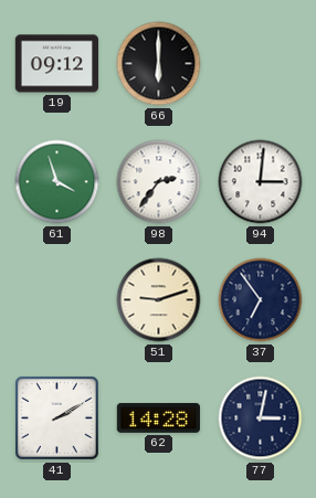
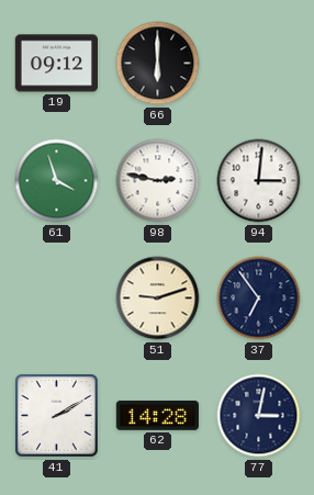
98: 2:36 -> 2:47 (158, 181)
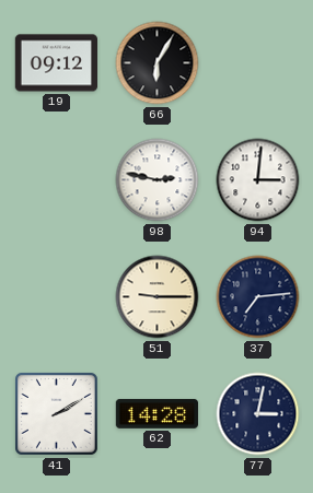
66: 6:00 -> 6:05 (158, 63)
61: 3:57 -> none (57, 181)
51: 9:12 -> 9:15 (158, 297)
37: 6:54 -> 7:14 (258, 297)
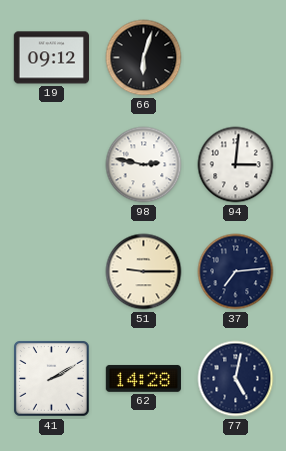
66: 6:05 -> 6:03 (144, 58)
77: 3:02 -> 5:02 (236, 379)
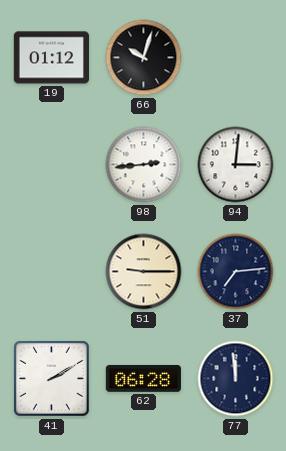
19: 09:12 -> 01:12 (51, 58)
66: 6:03 -> 10:03 (144, 58)
98: 2:47 -> 2:44 (144, 165)
62: 14:28 -> 06:28 (143, 378)
77: 5:02 -> 11:59 (236, 379)
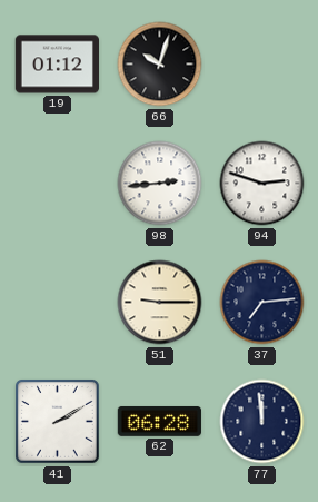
94: 3:01 -> 2:48 (262, 184)
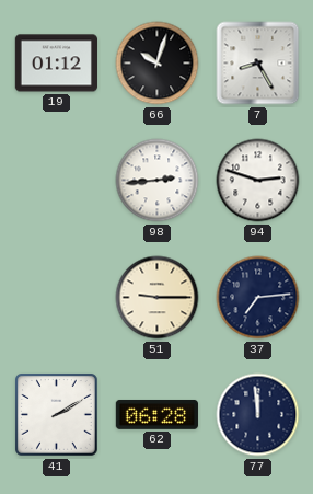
7: none -> 8:25 (258, 64)
